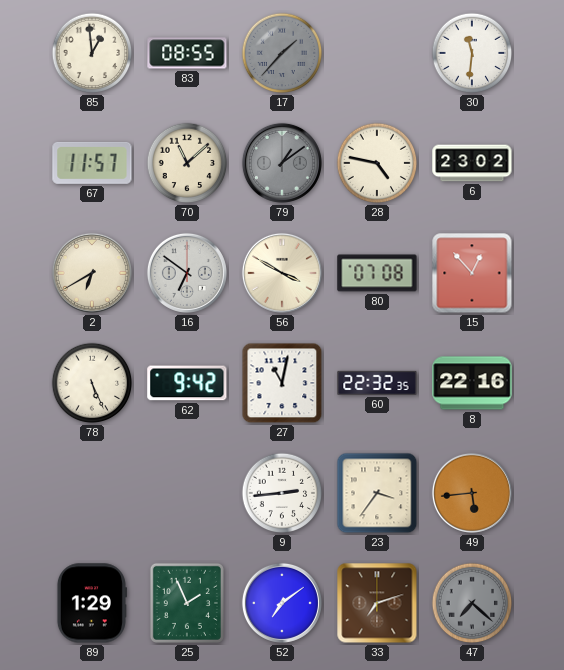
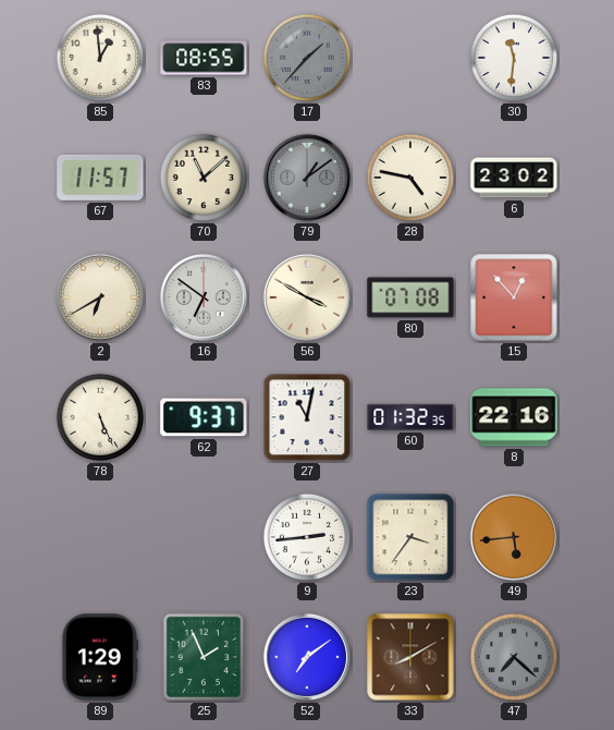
62: 9:42 -> 9:37 (204, 417)
60: 22:32 -> 01:32 (410, 417)
33: 7:12 -> 8:10 (410, 657)
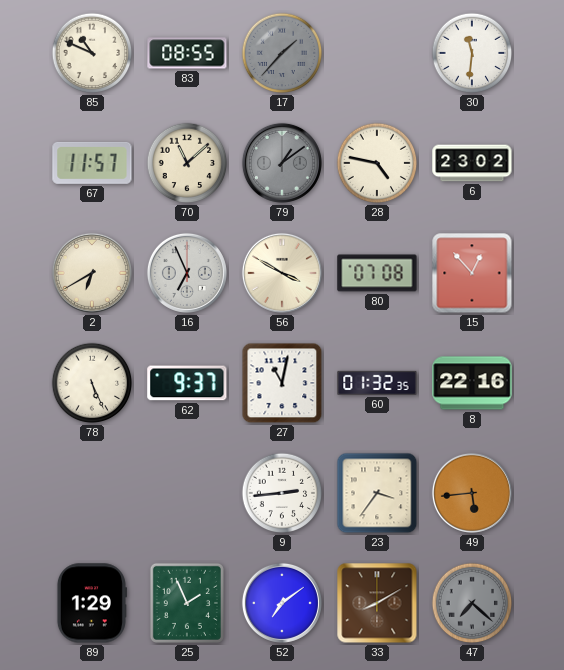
85: 12:59 -> 10:49 (92, 53)
16: 6:51 -> 6:56 (187, 273)
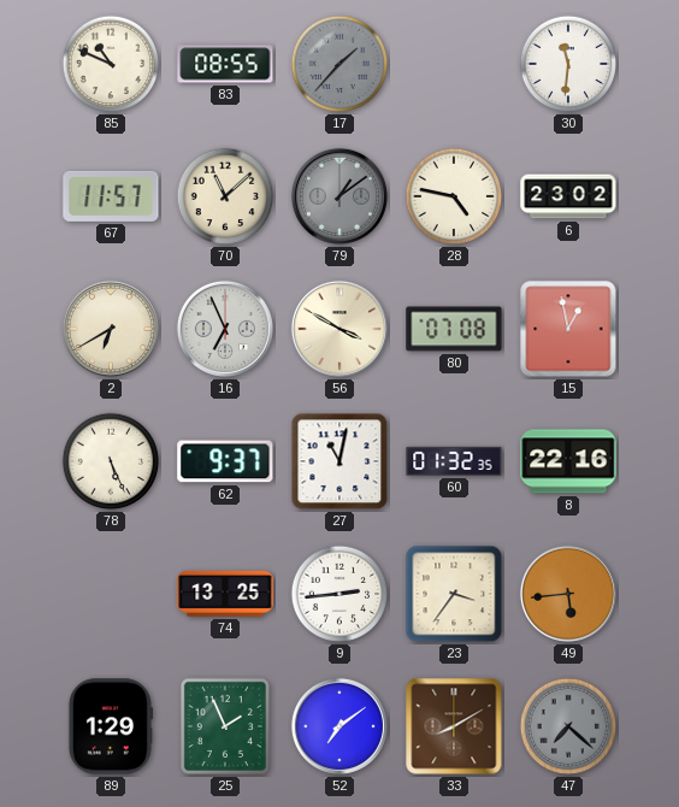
15: 12:53 -> 12:58 (568, 329)
74: none -> 13:25 (225, 594)
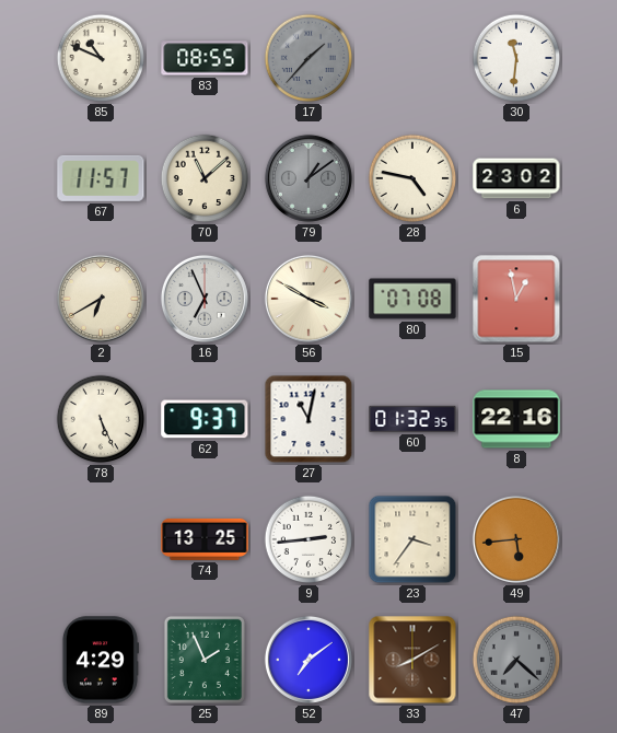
89: 1:29 -> 4:29 (100, 660)
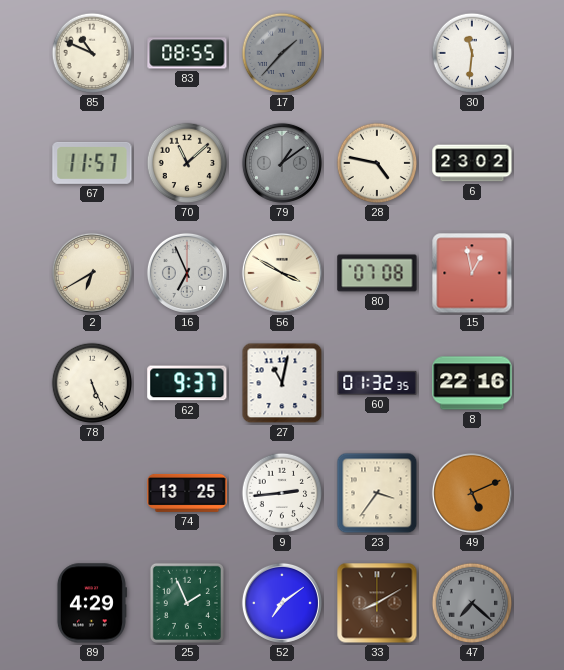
49: 5:44 -> 5:11 (472, 493)
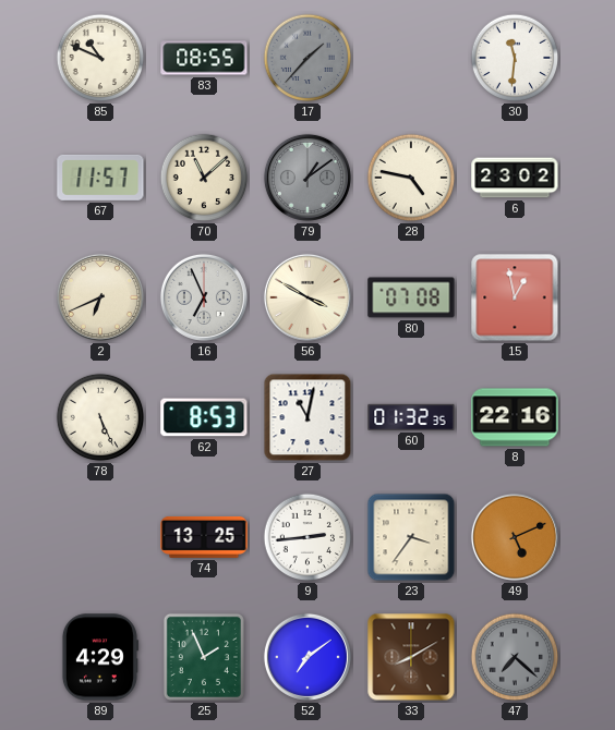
2: 6:40 -> 6:41 (100, 297)
62: 9:37 -> 8:53 (204, 417)
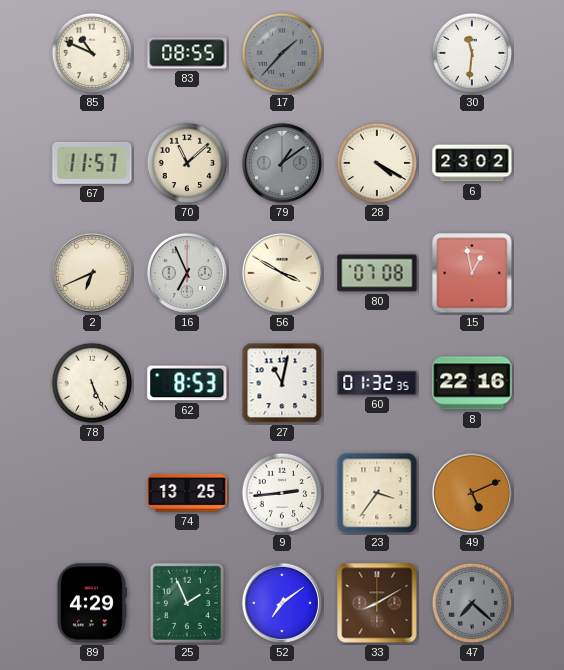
28: 4:47 -> 4:20 (377, 163)
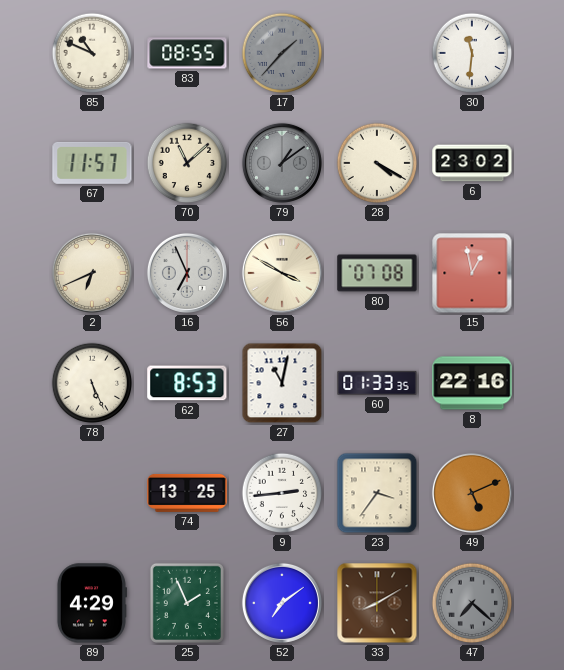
60: 01:32 -> 01:33 (377, 383)
